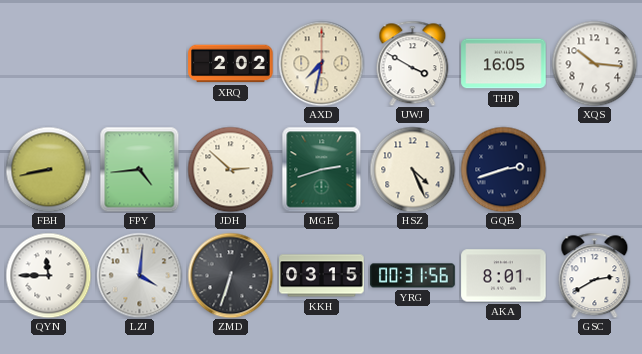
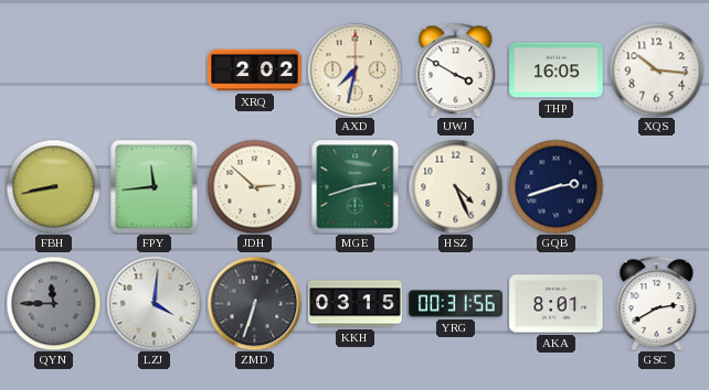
FPY: 4:44 -> 11:44 (155, 186)
QYN dial: white -> grey (53, 303)
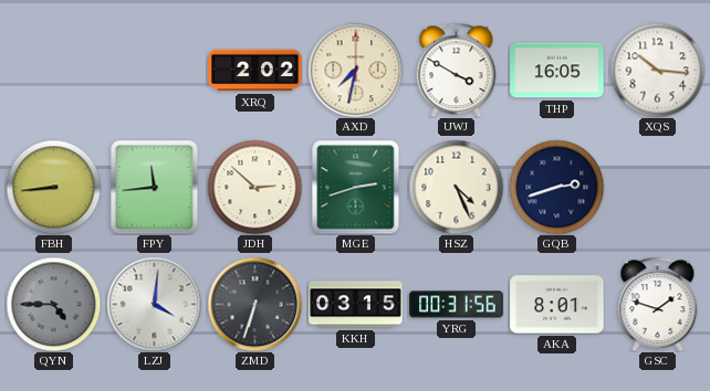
FBH: 8:43 -> 8:44 (53, 187)
QYN: 11:45 -> 4:45 (53, 304)
GSC: 2:40 -> 1:48 (658, 304)
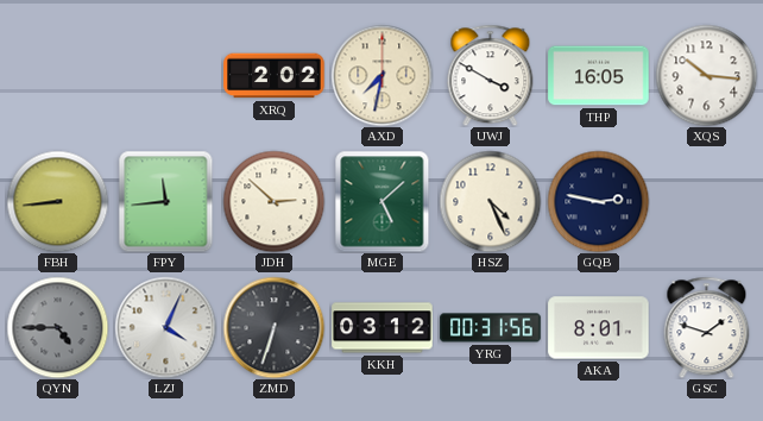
MGE: 2:42 -> 5:08 (383, 201)
GQB: 2:42 -> 2:47 (598, 201)
LZJ: 4:01 -> 4:04 (165, 327)
KKH: 03:15 -> 03:12 (383, 328)
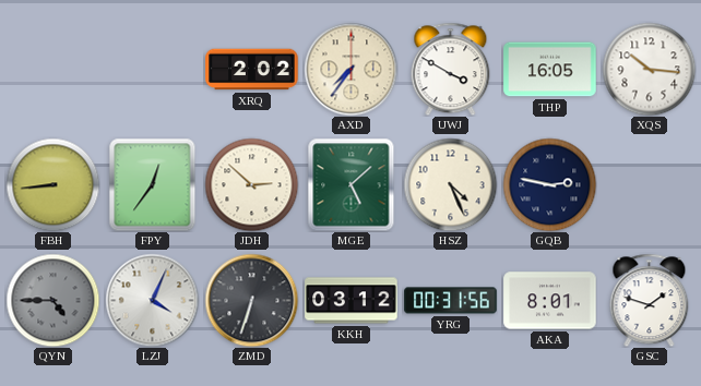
AXD: 7:32 -> 7:36 (350, 69)
FPY: 11:44 -> 12:36 (153, 184)
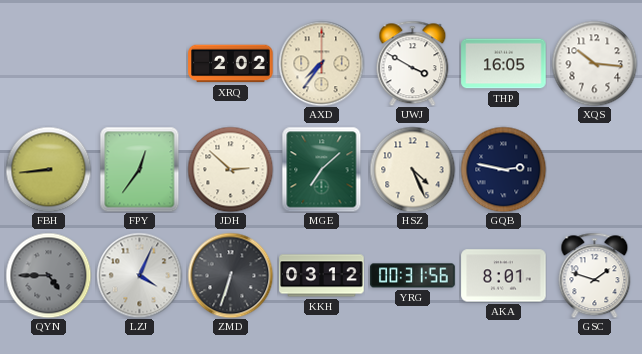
MGE: 5:08 -> 7:08 (322, 169)
